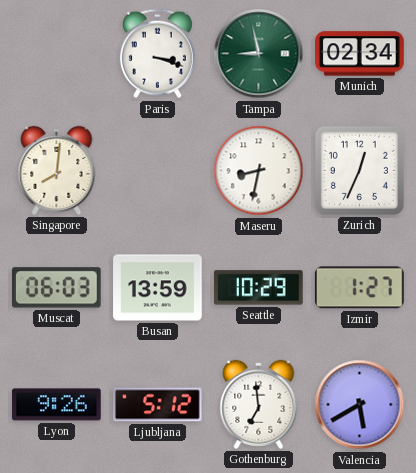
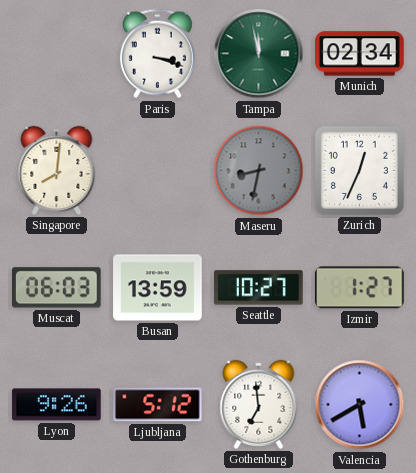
Tampa: 8:58 -> 11:58 (259, 54)
Maseru dial: white -> grey (259, 171)
Seattle: 10:29 -> 10:27 (259, 288)
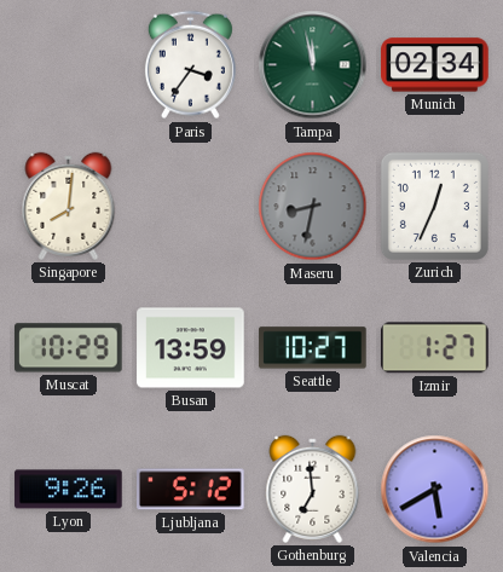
Paris: 3:18 -> 3:36 (190, 65)
Muscat: 06:03 -> 10:29 (69, 348)
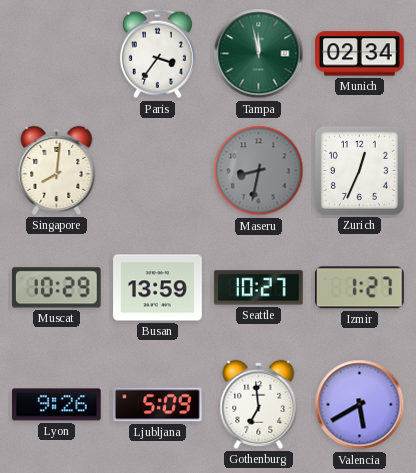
Ljubljana: 5:12 -> 5:09 (158, 405)
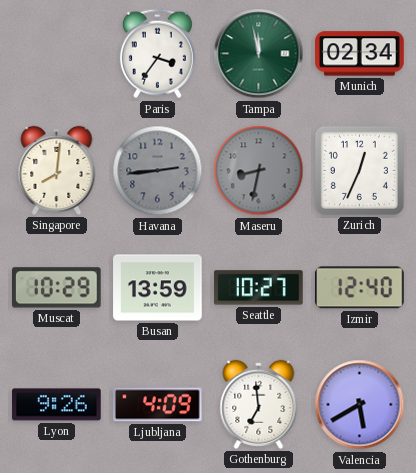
Havana: none -> 2:44 (158, 171)
Izmir: 1:27 -> 12:40 (359, 288)
Ljubljana: 5:09 -> 4:09 (158, 405)
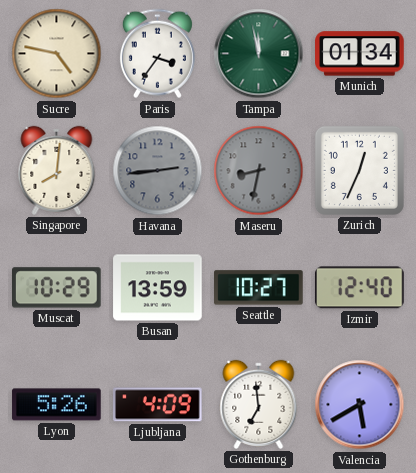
Sucre: none -> 4:47 (57, 54)
Munich: 02:34 -> 01:34 (360, 54)
Lyon: 9:26 -> 5:26 (57, 405)
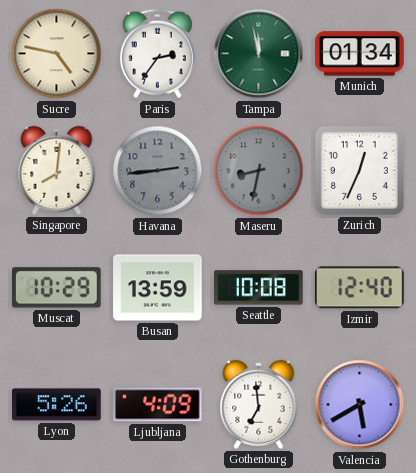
Paris: 3:36 -> 2:36 (157, 54)
Seattle: 10:27 -> 10:08 (259, 288)
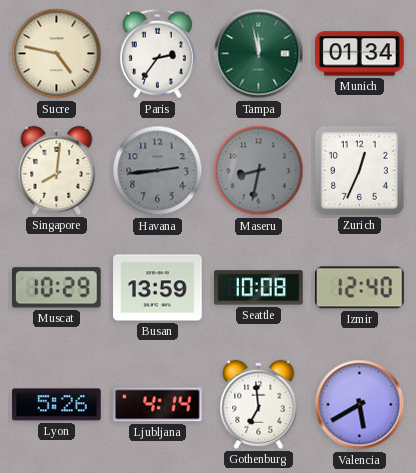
Ljubljana: 4:09 -> 4:14 (158, 405)
